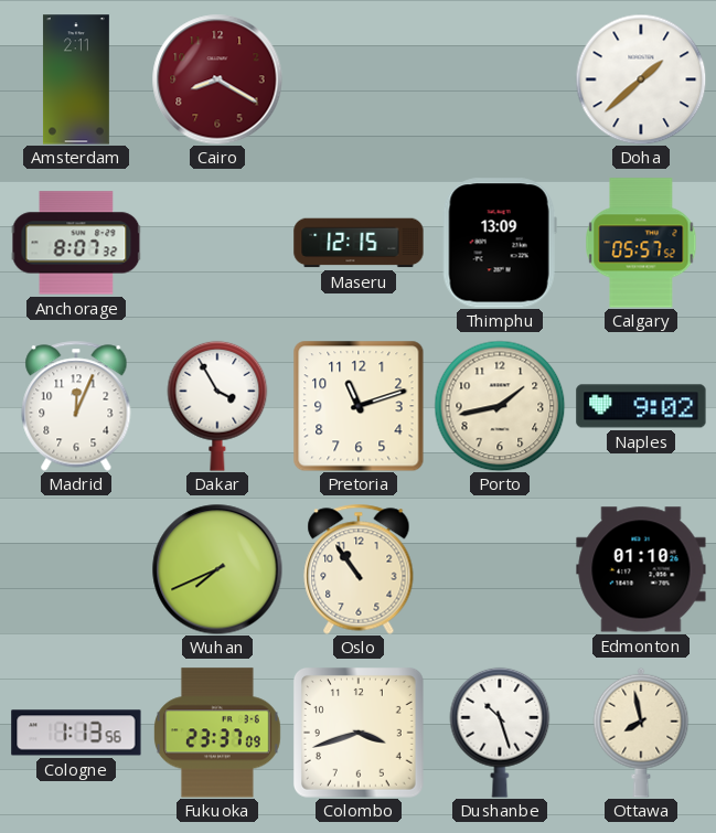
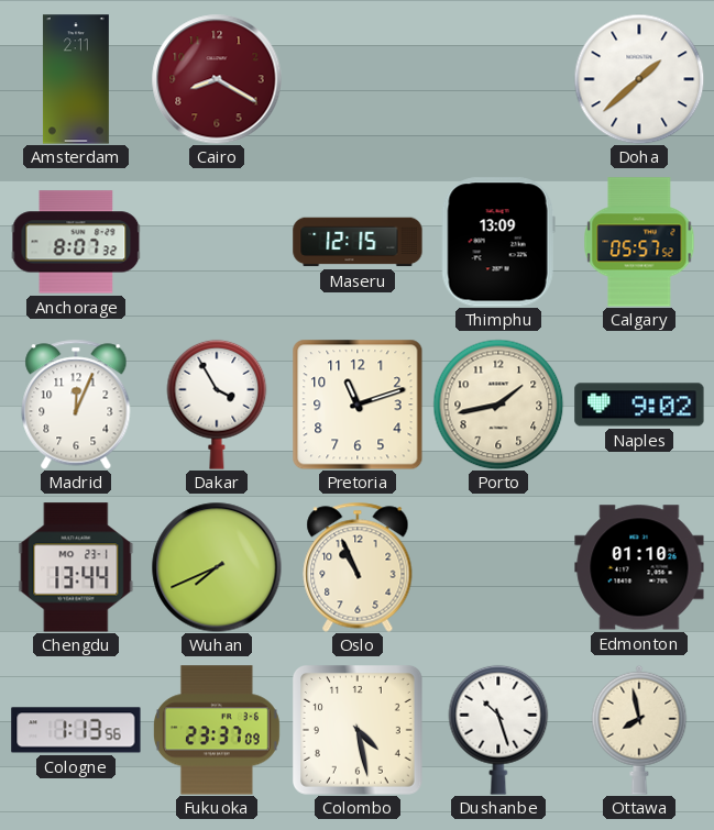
Chengdu: none -> 13:44 (76, 567)
Oslo: 10:54 -> 10:56 (358, 567)
Colombo: 3:42 -> 4:28 (358, 730)
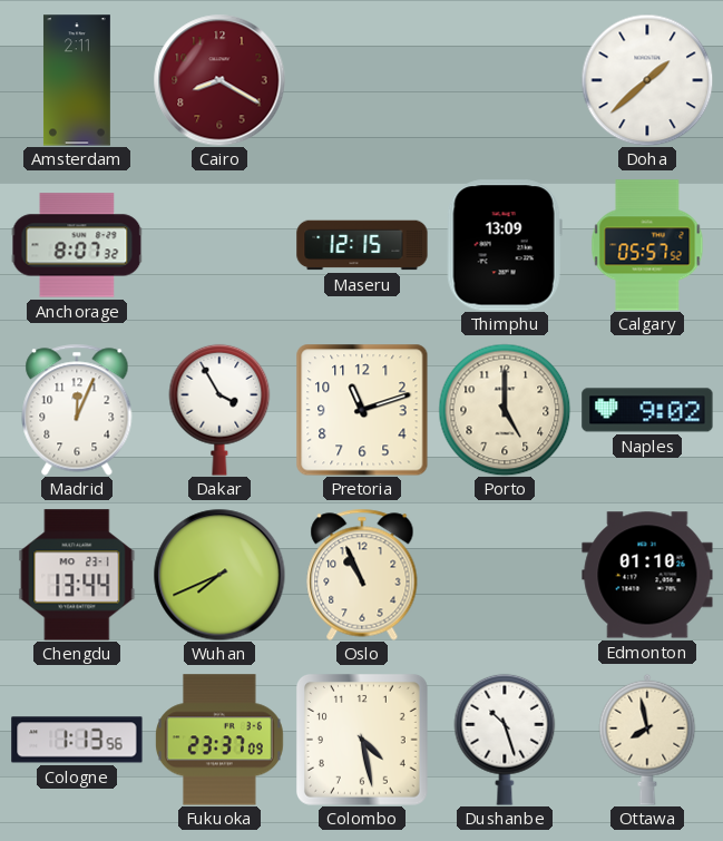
Porto: 1:43 -> 5:00 (505, 410)
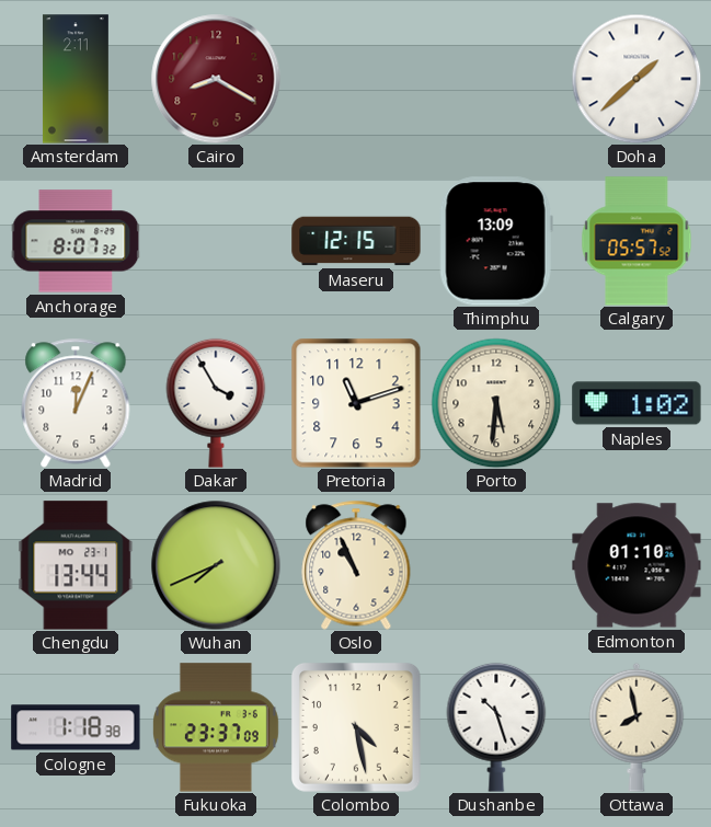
Porto: 5:00 -> 5:31 (496, 403)
Naples: 9:02 -> 1:02 (637, 403)
Cologne: 1:13 -> 1:18 (76, 727)
